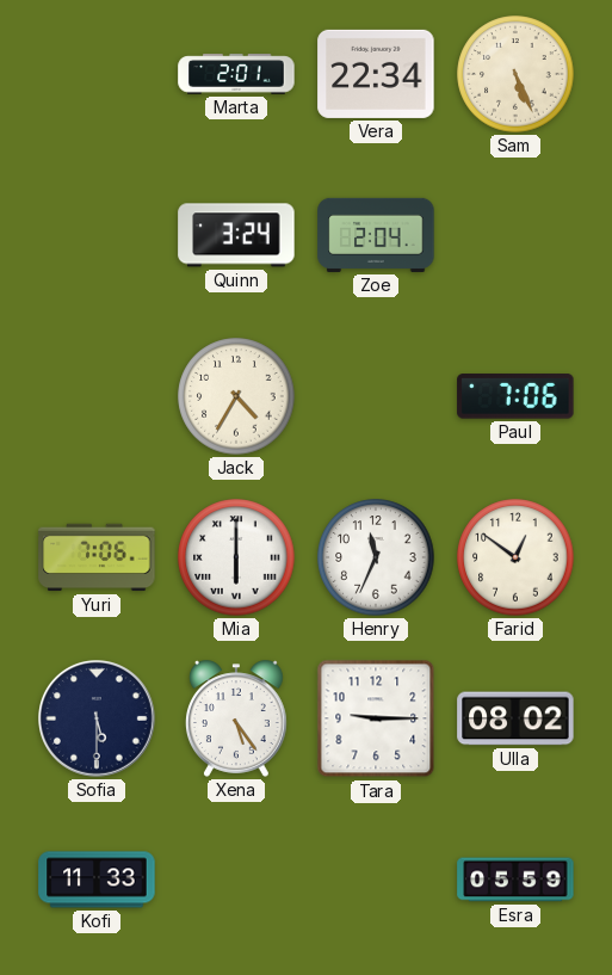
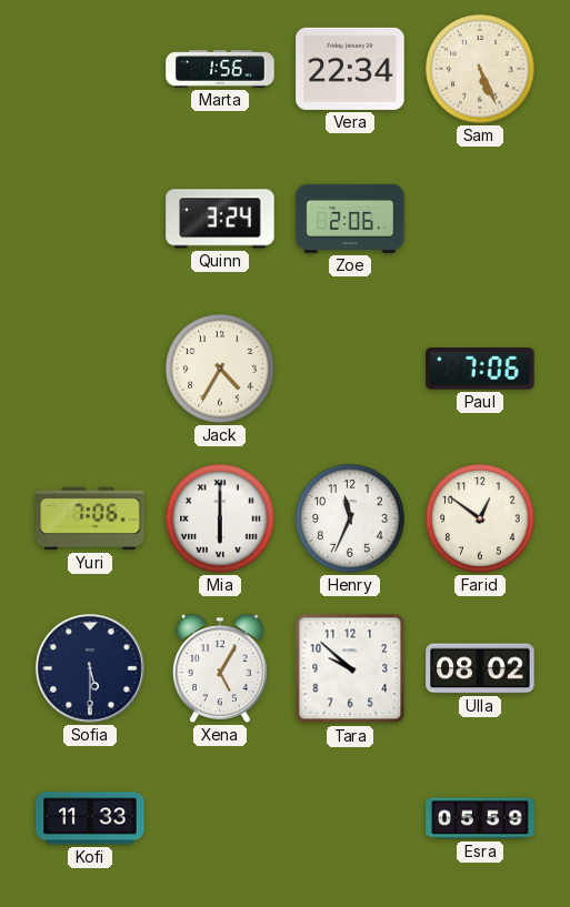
Marta: 2:01 -> 1:56 (220, 69)
Zoe: 2:04 -> 2:06 (350, 219)
Xena: 5:24 -> 5:05 (220, 668)
Tara: 9:15 -> 9:52 (350, 668)
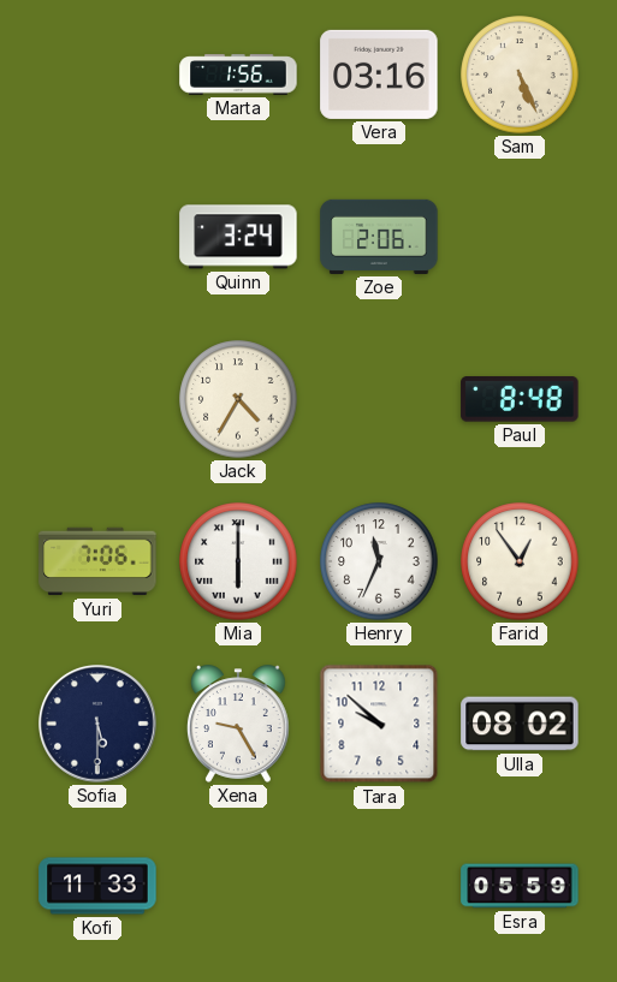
Vera: 22:34 -> 03:16 (379, 75)
Paul: 7:06 -> 8:48 (520, 399)
Farid: 12:51 -> 12:54 (520, 561)
Xena: 5:05 -> 9:25 (238, 724)
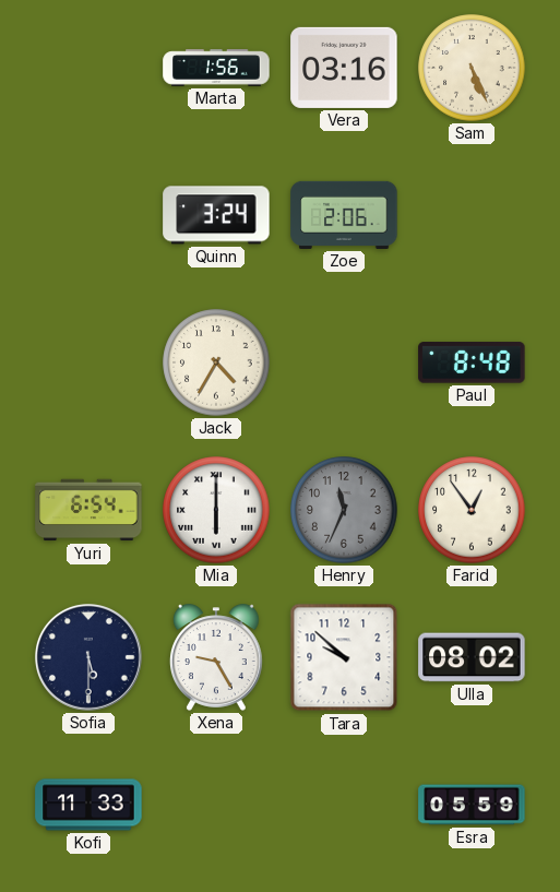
Yuri: 7:06 -> 6:54 (88, 510)
Henry dial: white -> grey (344, 510)
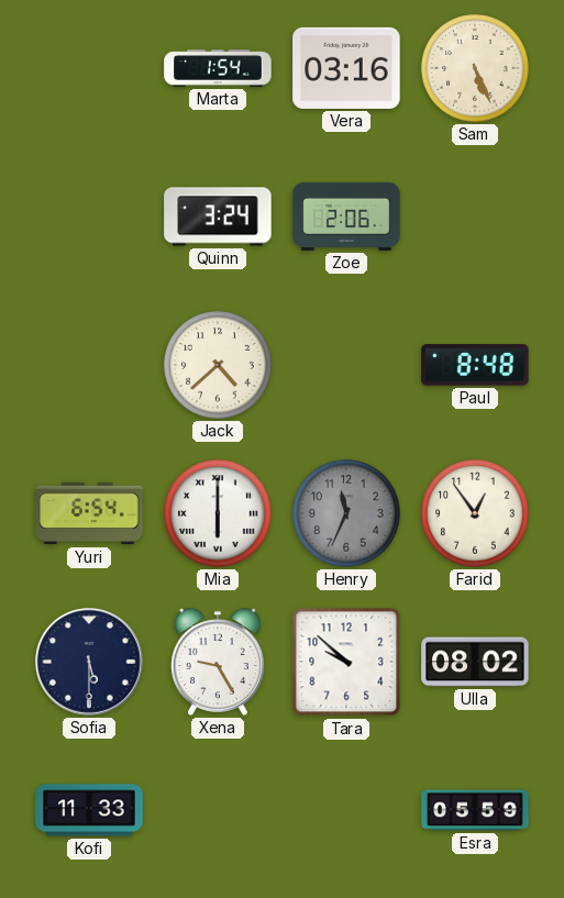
Marta: 1:56 -> 1:54 (218, 68)
Jack: 4:35 -> 4:38 (218, 365)
